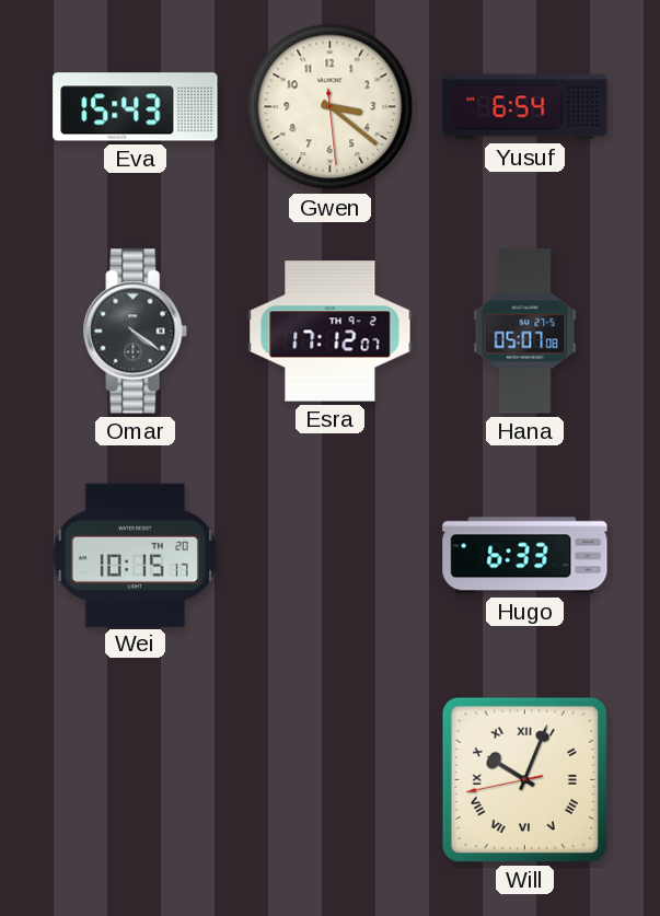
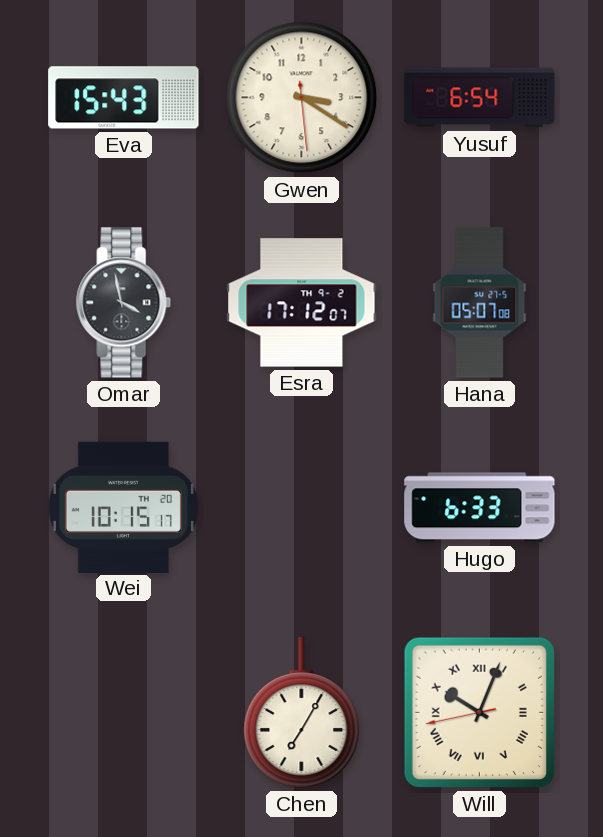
Gwen: 3:21 -> 3:20 (302, 98)
Omar: 4:21 -> 3:58 (124, 303)
Chen: none -> 7:05 (302, 713)
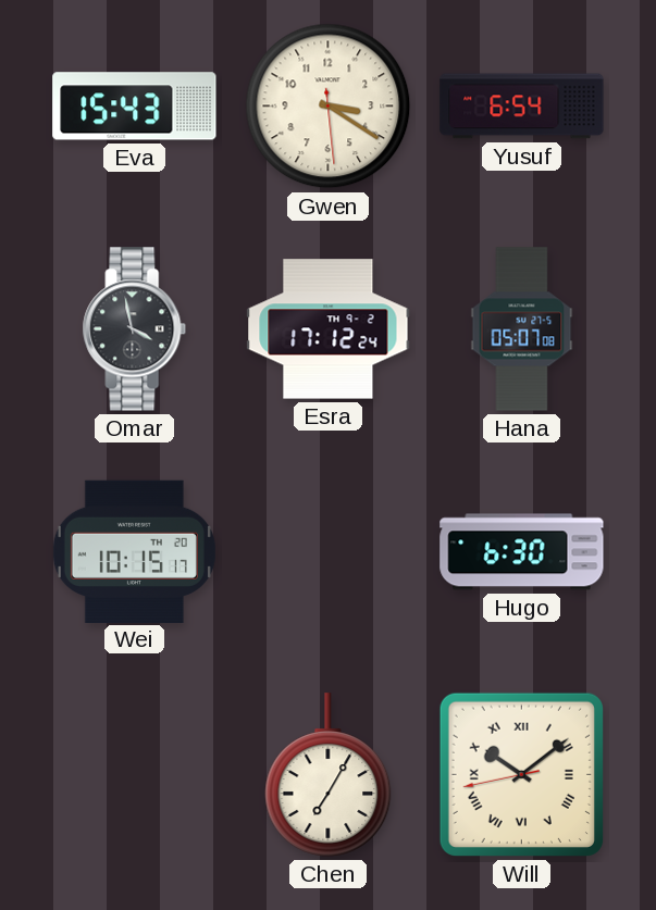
Esra: 17:12:07 -> 17:12:24 (329, 329)
Hugo: 6:33 -> 6:30 (522, 552)
Will: 10:03 -> 10:08 (521, 774)
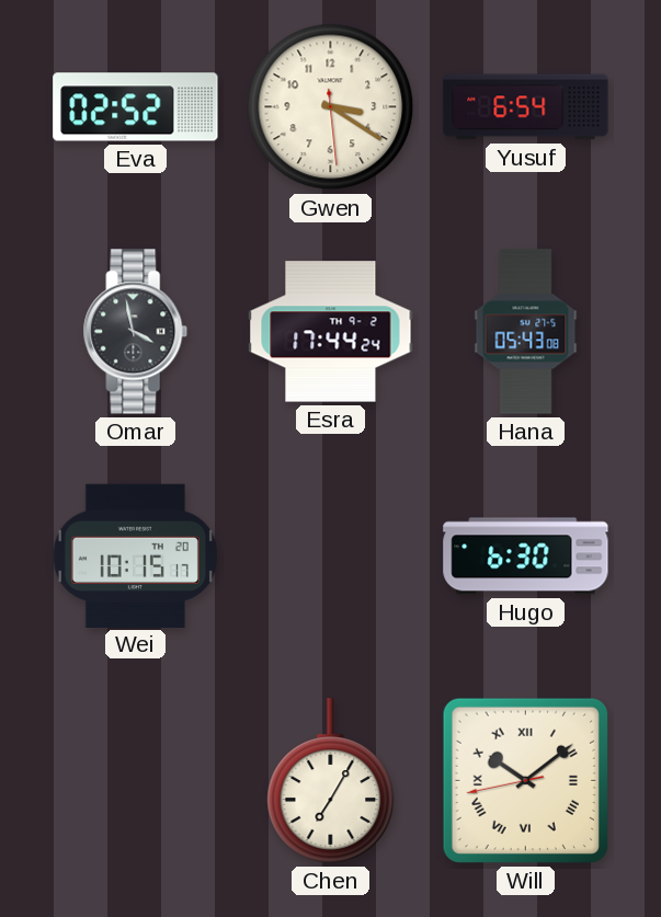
Eva: 15:43 -> 02:52 (136, 107)
Esra: 17:12 -> 17:44 (331, 332)
Hana: 05:07 -> 05:43 (526, 332)
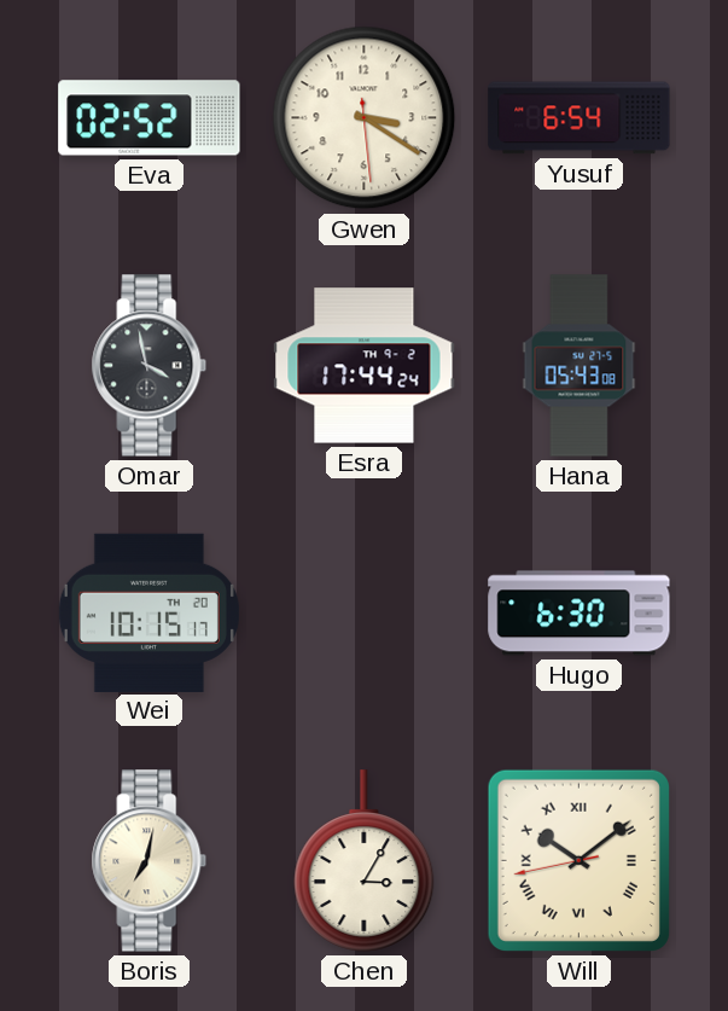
Boris: none -> 7:02 (150, 861)
Chen: 7:05 -> 3:05 (365, 861)
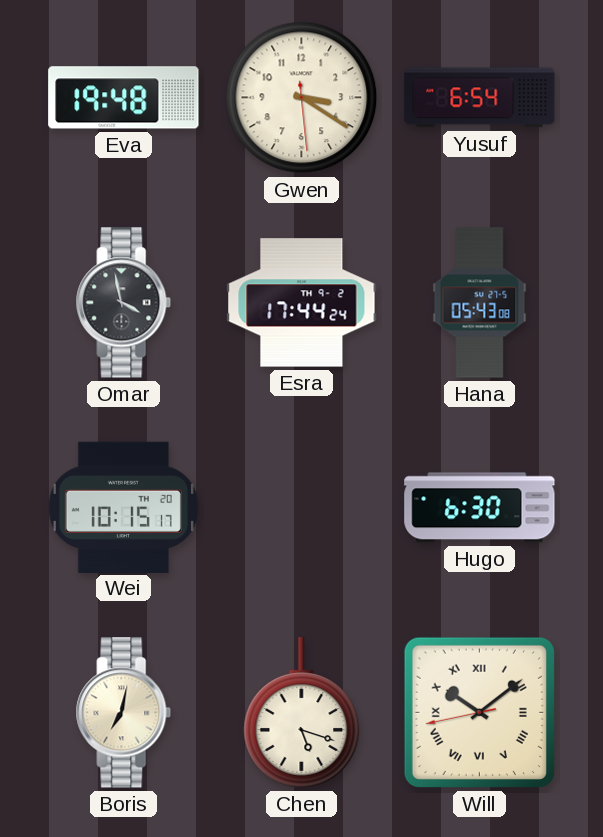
Eva: 02:52 -> 19:48 (124, 98)
Chen: 3:05 -> 5:18 (302, 713)
